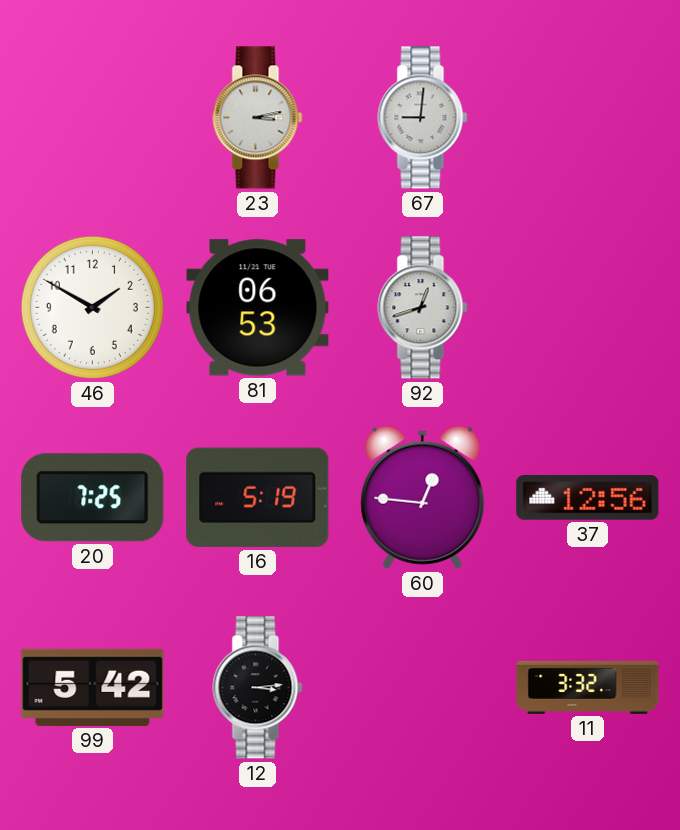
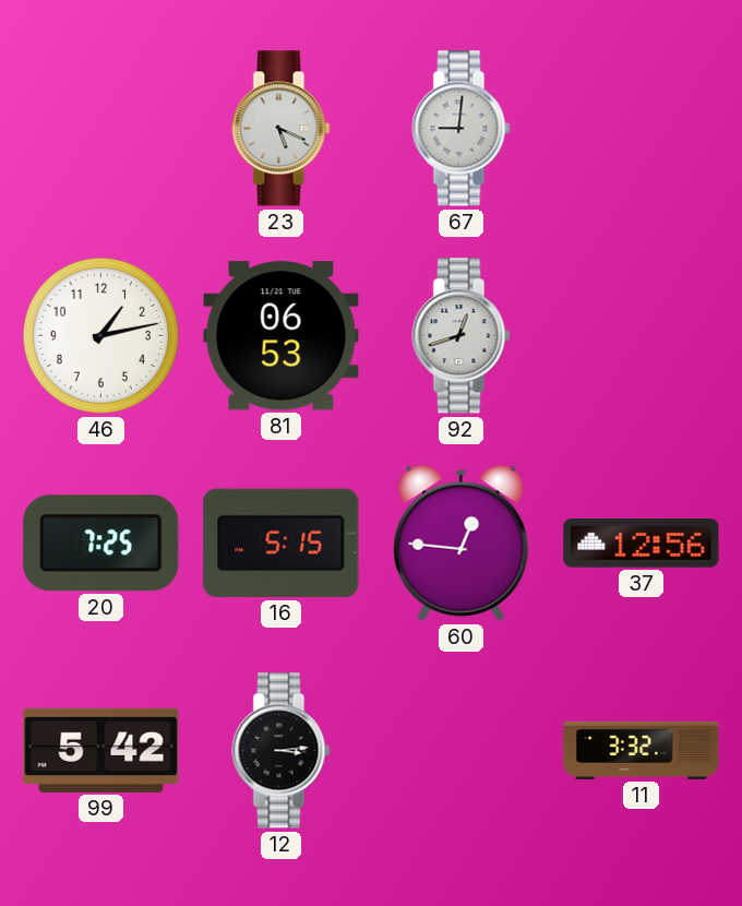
23: 3:13 -> 5:19 (282, 129)
46: 1:50 -> 1:13 (100, 335)
16: 5:19 -> 5:15 (282, 543)
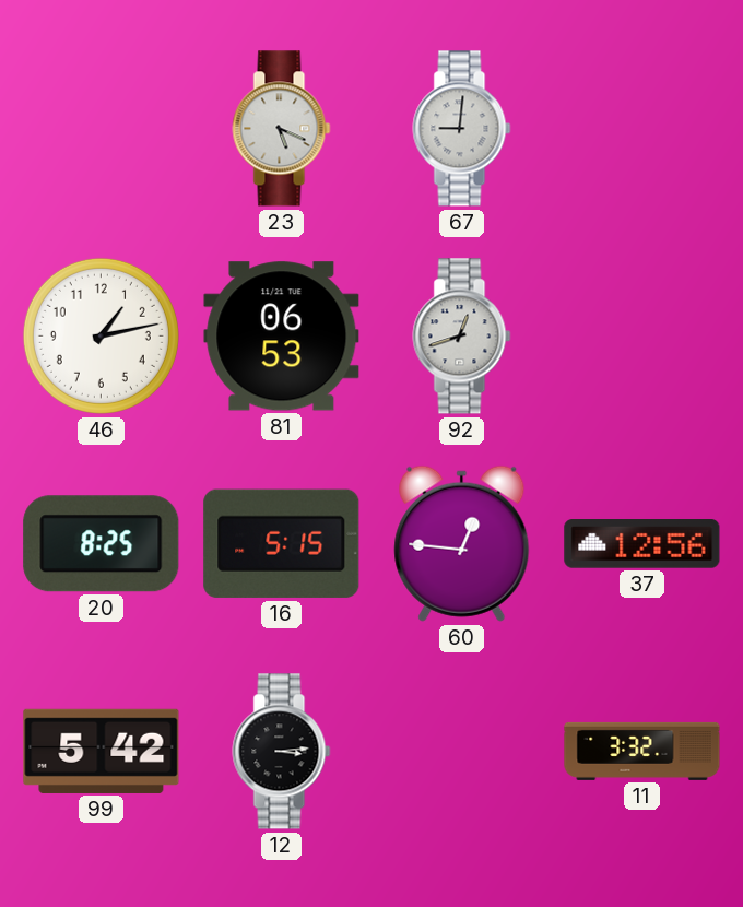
20: 7:25 -> 8:25 (102, 544)
